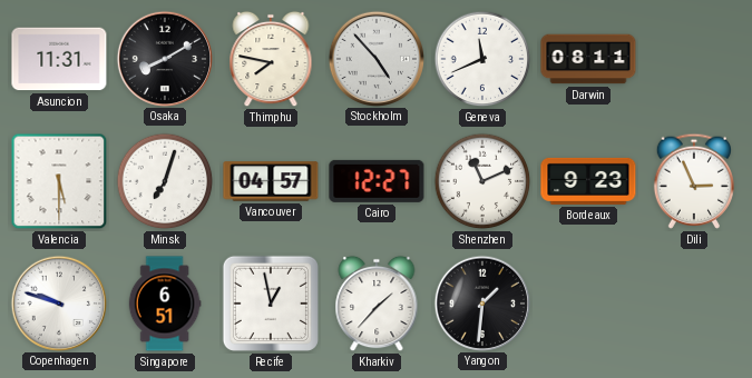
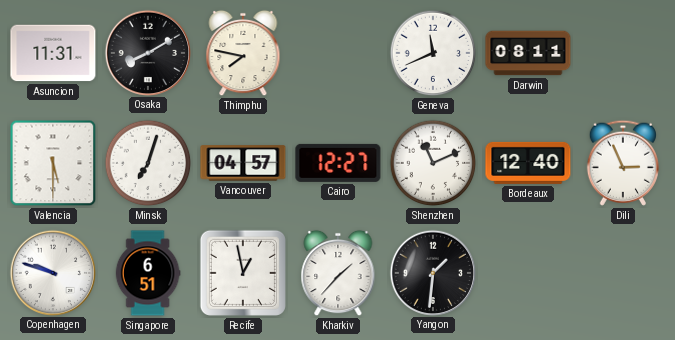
Stockholm: 4:53 -> none (375, 58)
Bordeaux: 9:23 -> 12:40 (528, 163)
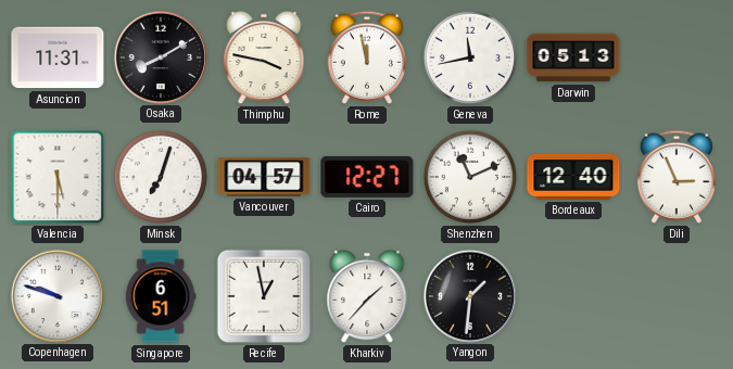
Thimphu: 7:47 -> 3:47 (264, 58)
Rome: none -> 11:58 (366, 58)
Geneva: 11:41 -> 11:43 (470, 58)
Darwin: 08:11 -> 05:13 (573, 58)
